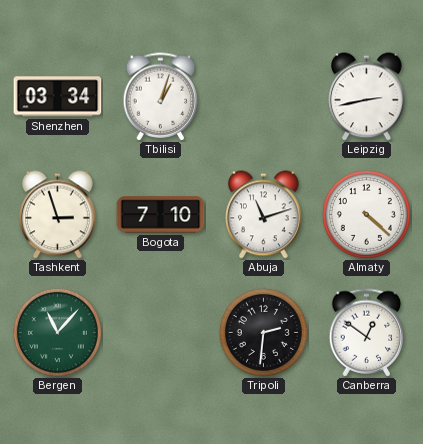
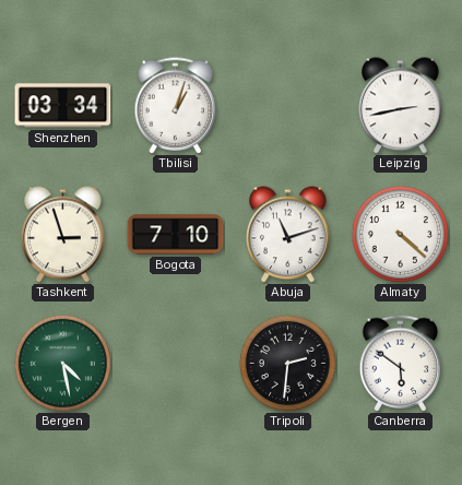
Bergen: 11:07 -> 4:28 (62, 363)
Canberra: 12:51 -> 5:51 (401, 364)
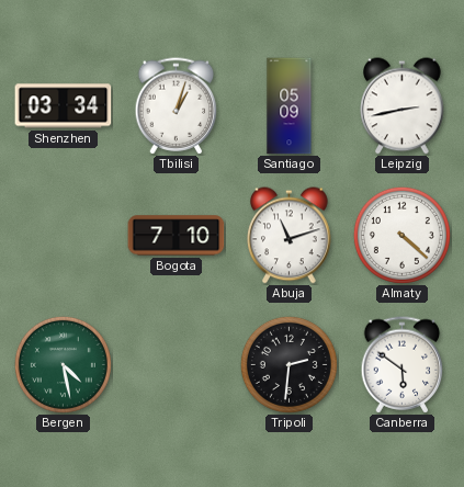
Santiago: none -> 05:09 (290, 106)
Tashkent: 2:57 -> none (63, 235)
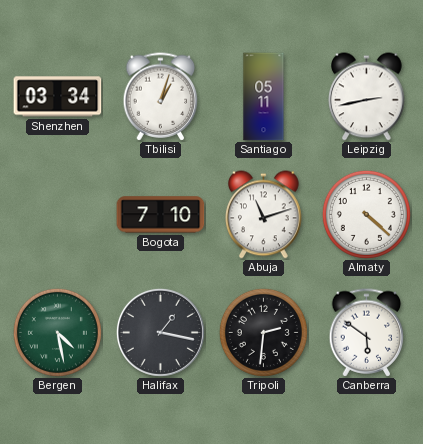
Santiago: 05:09 -> 05:11 (264, 97)
Halifax: none -> 1:17 (160, 332)
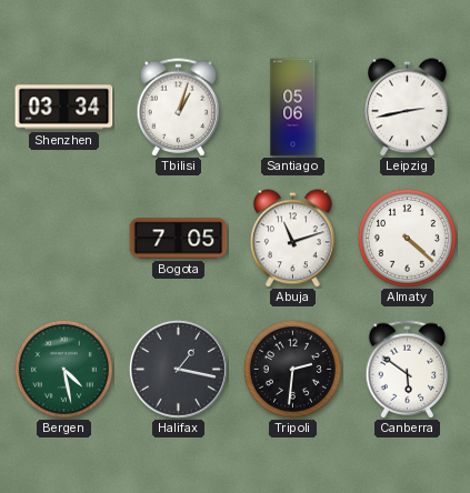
Santiago: 05:11 -> 05:06 (293, 108)
Bogota: 7:10 -> 7:05 (179, 239)
